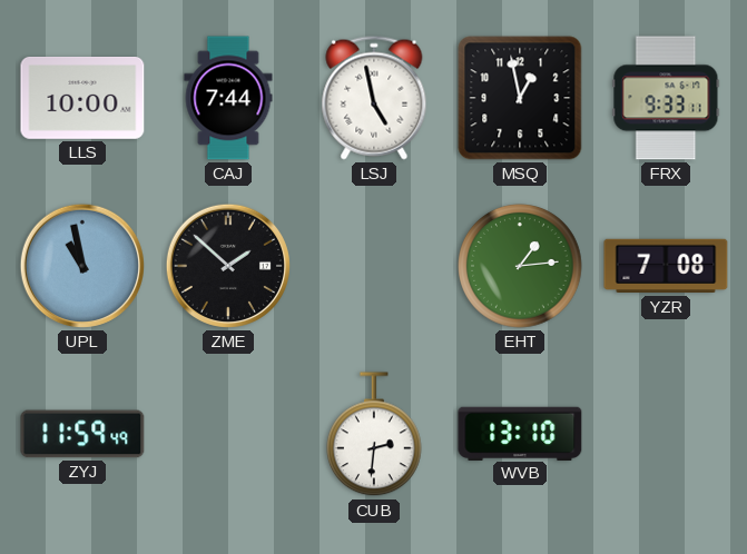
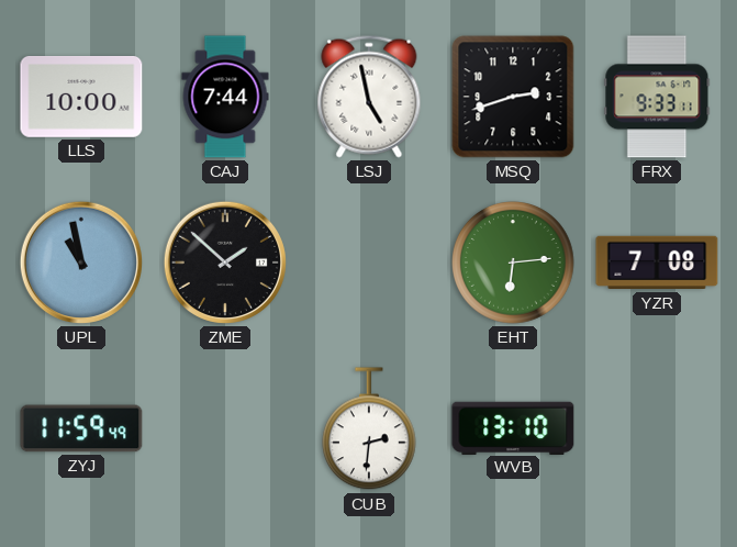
MSQ: 12:58 -> 2:42 (513, 97)
EHT: 1:14 -> 6:14 (513, 263)
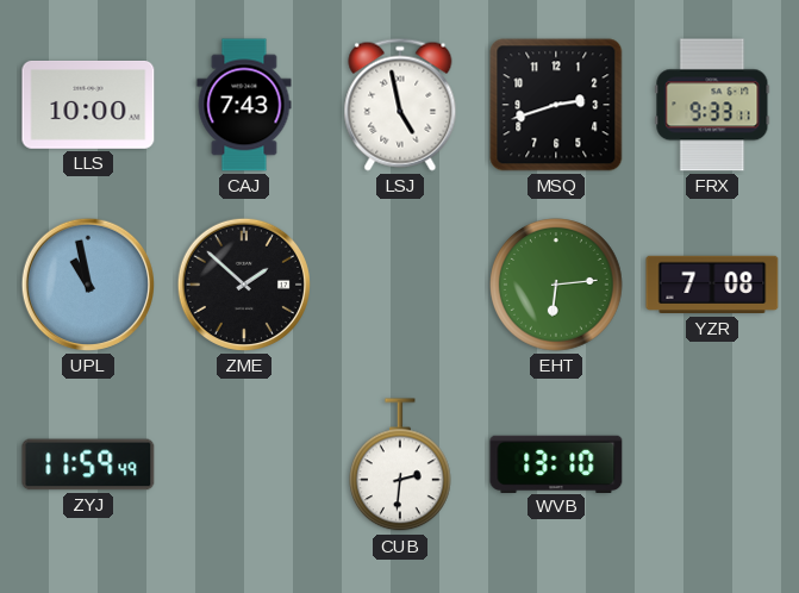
CAJ: 7:44 -> 7:43 (244, 105)
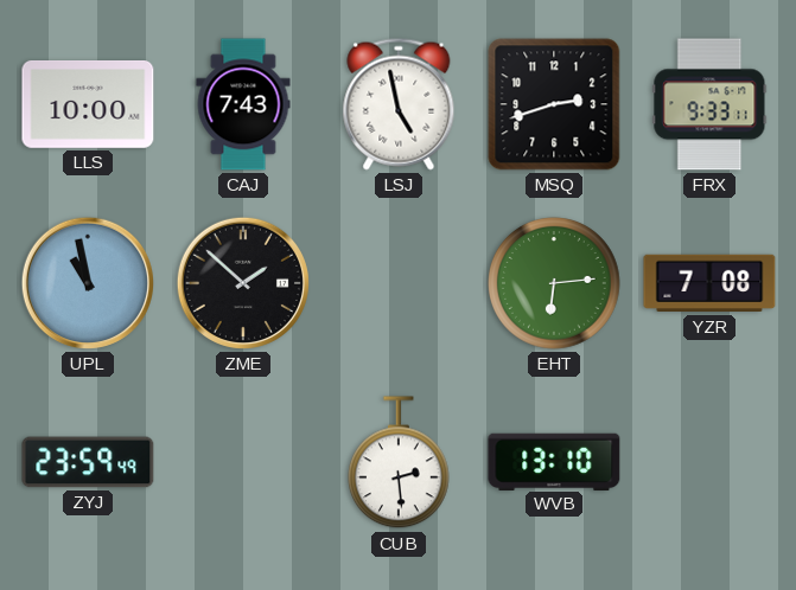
ZYJ: 11:59 -> 23:59 (88, 462)
CUB: 2:31 -> 2:29 (400, 463)
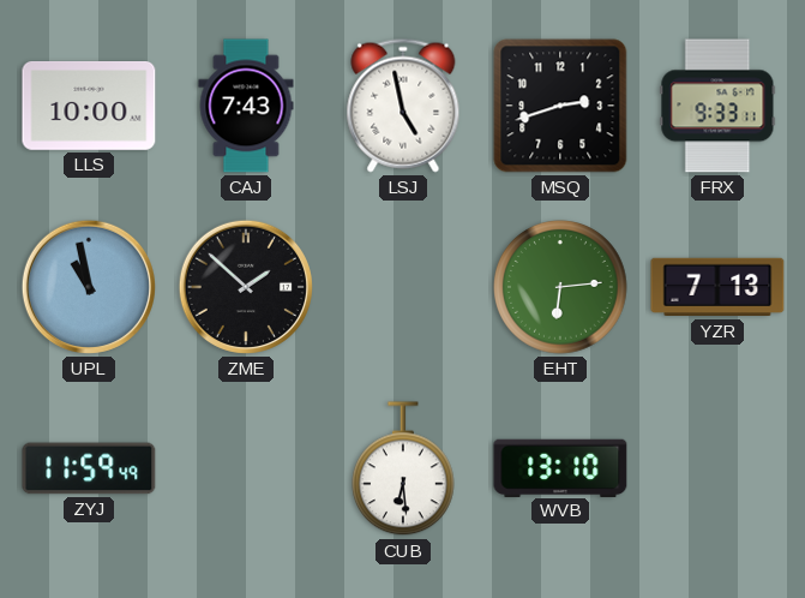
YZR: 7:08 -> 7:13 (717, 287)
ZYJ: 23:59 -> 11:59 (89, 468)
CUB: 2:29 -> 6:29 (404, 470)
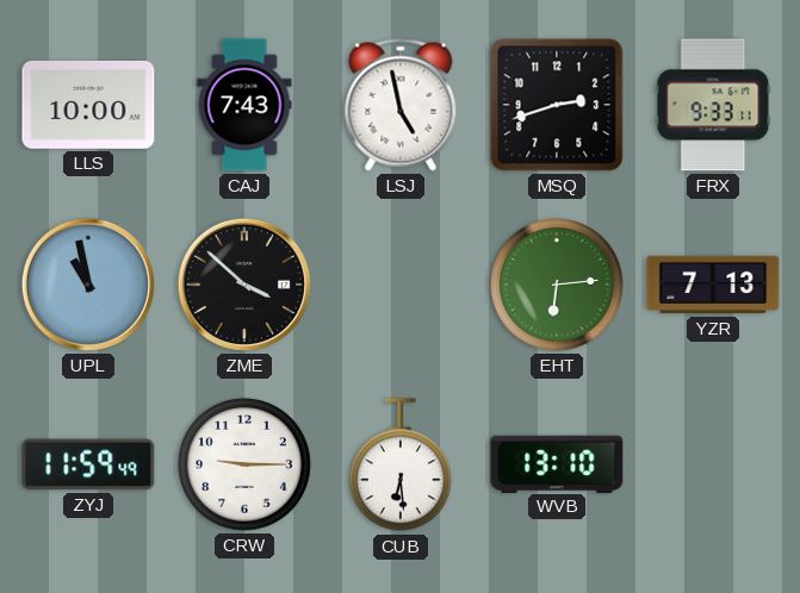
ZME: 1:52 -> 3:52 (244, 285)
CRW: none -> 9:15 (244, 464)
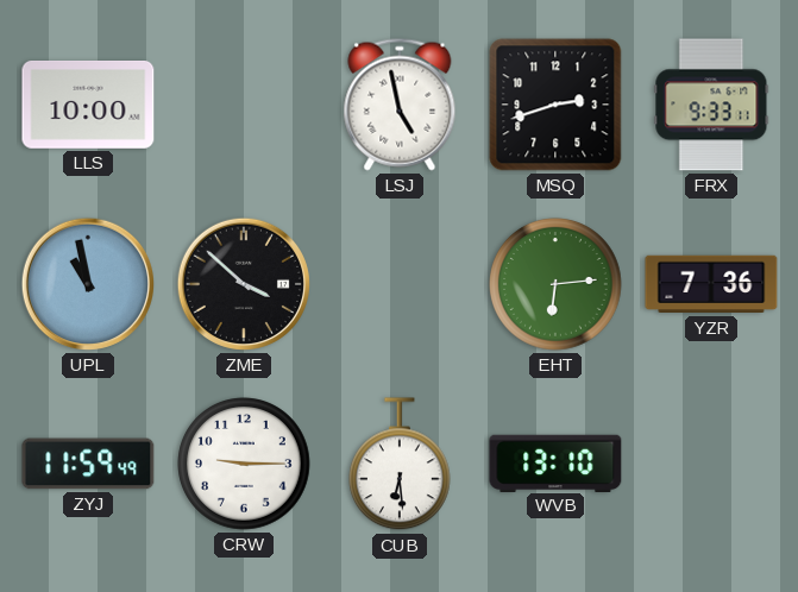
CAJ: 7:43 -> none (244, 105)
YZR: 7:13 -> 7:36 (711, 284)
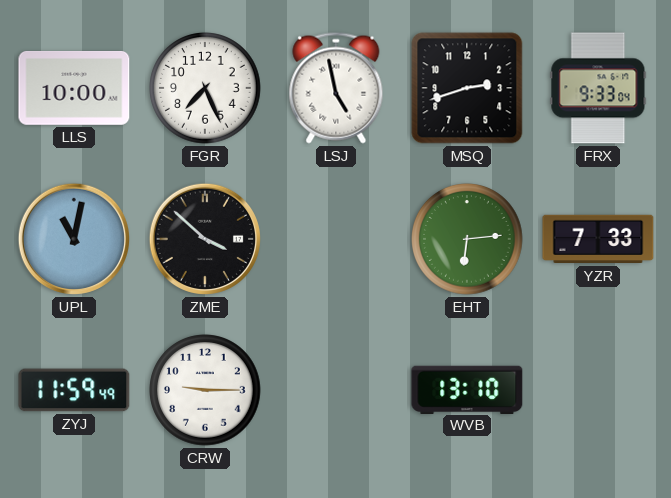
FGR: none -> 7:26 (205, 88)
FRX: 9:33:11 -> 9:33:04 (598, 88)
UPL: 10:58 -> 11:02 (74, 239)
YZR: 7:36 -> 7:33 (598, 239)
CUB: 6:29 -> none (401, 465)
